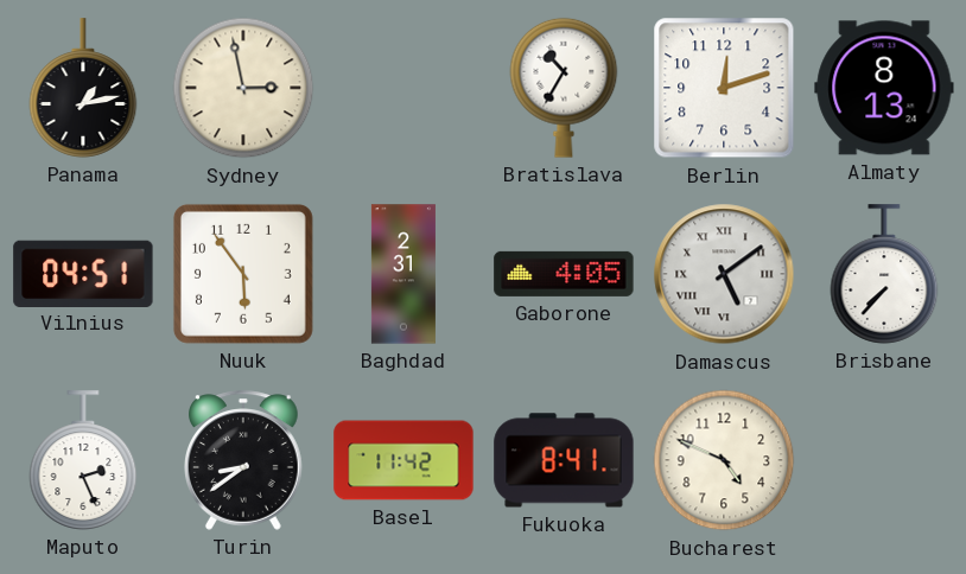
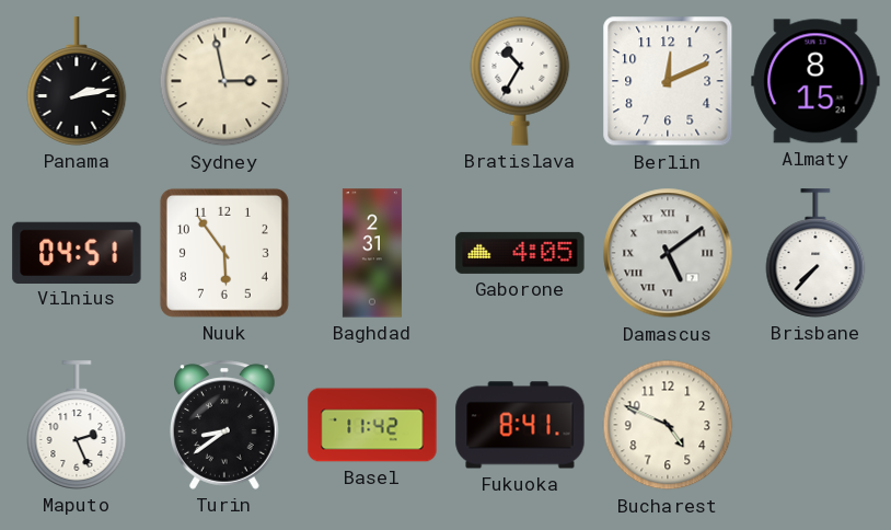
Panama: 1:13 -> 2:13 (77, 81)
Berlin: 12:12 -> 12:11 (668, 81)
Almaty: 8:13 -> 8:15 (815, 81)
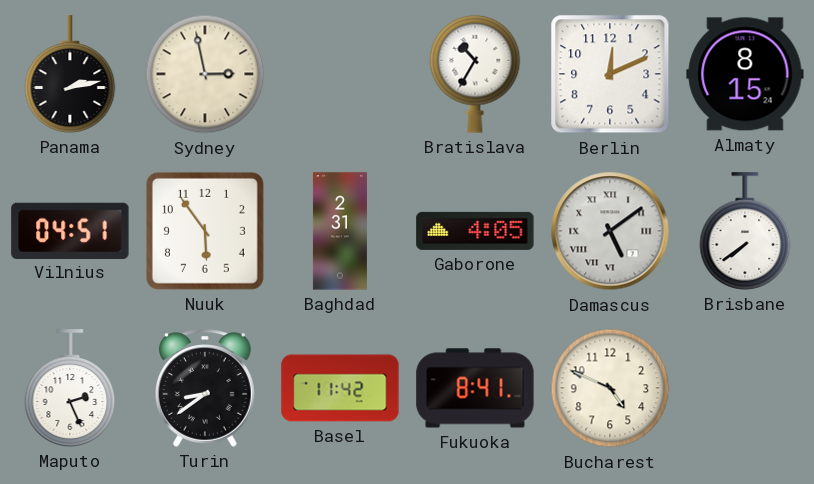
Brisbane: 7:37 -> 7:39 (745, 231)
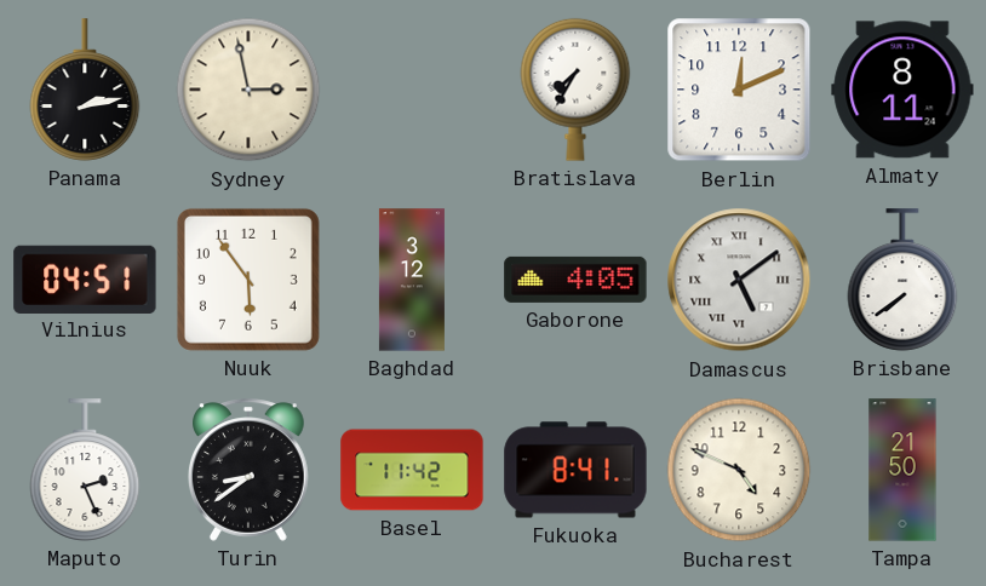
Bratislava: 10:35 -> 7:35 (575, 90)
Almaty: 8:15 -> 8:11 (902, 90)
Baghdad: 2:31 -> 3:12 (412, 280)
Tampa: none -> 21:50 (902, 470)
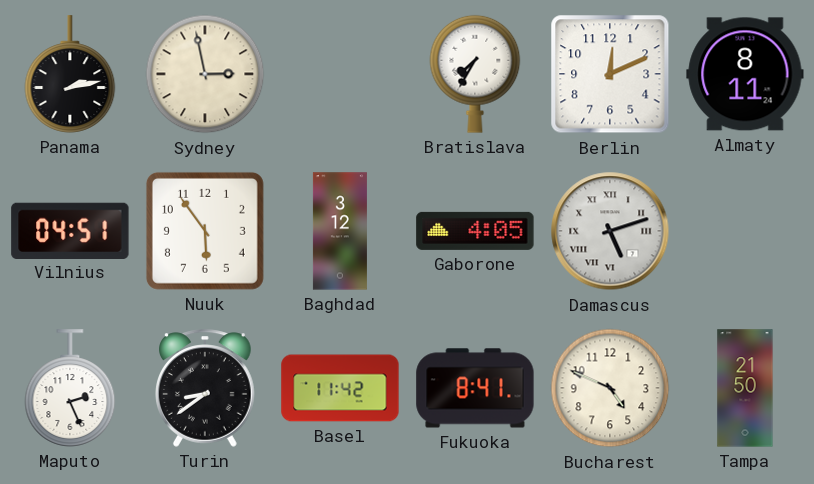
Damascus: 5:09 -> 5:12 (610, 231)
Brisbane: 7:39 -> none (902, 280)
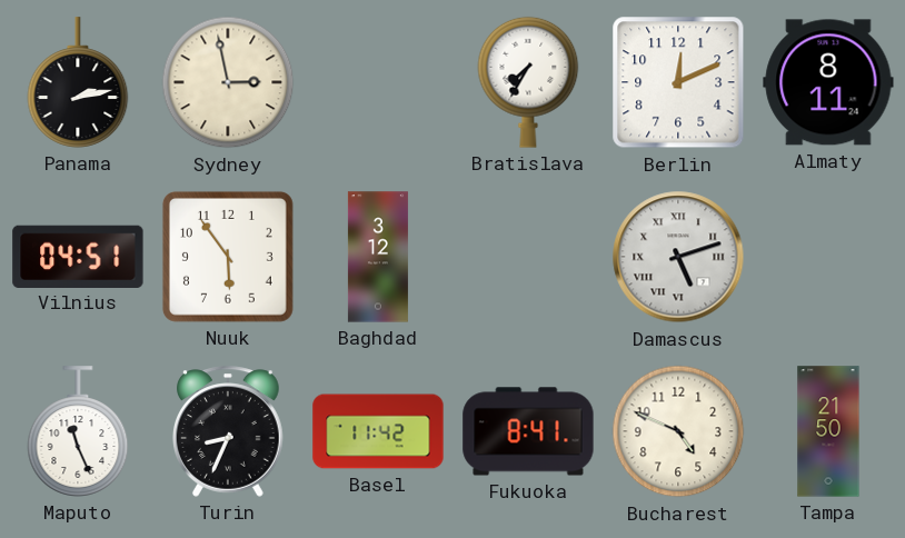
Gaborone: 4:05 -> none (475, 231)
Maputo: 2:26 -> 11:26 (78, 431)
Turin: 8:39 -> 8:34 (229, 431)
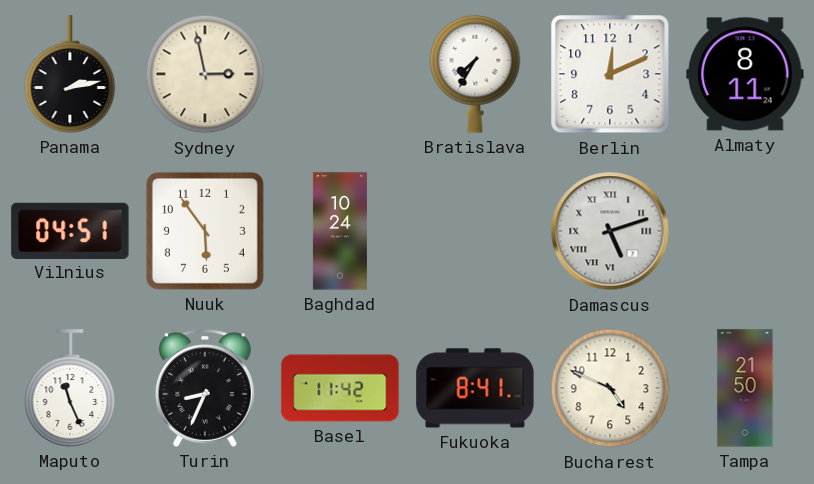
Baghdad: 3:12 -> 10:24 (340, 231)
